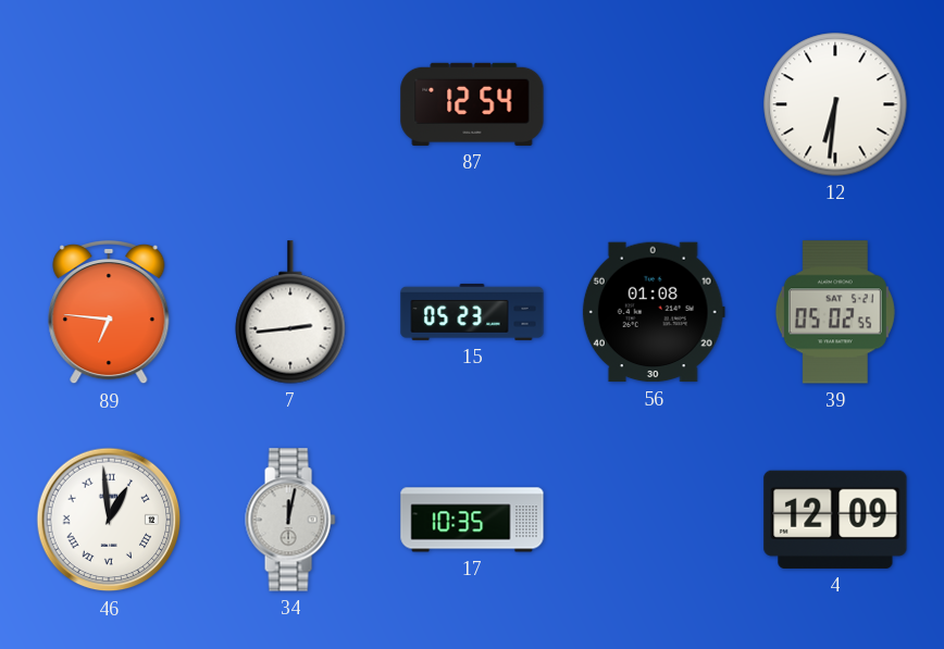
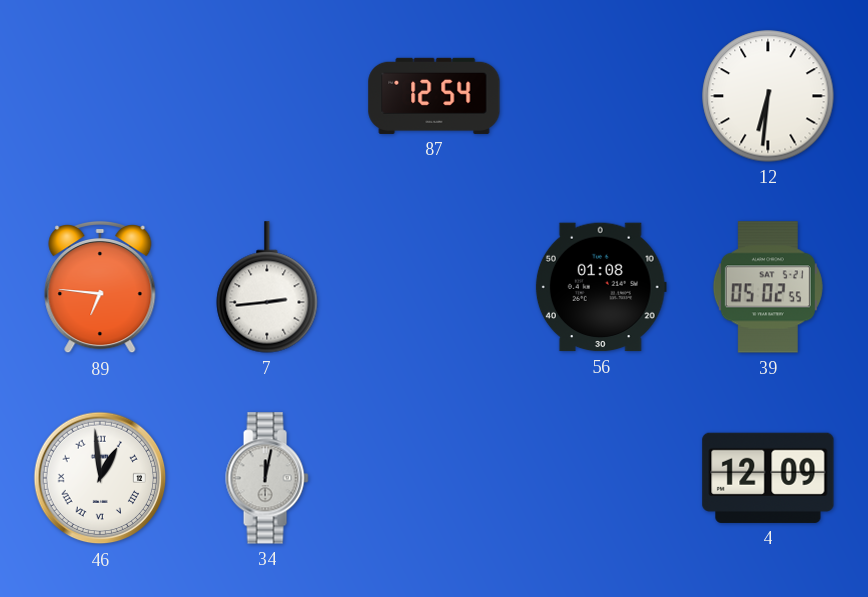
15: 05:23 -> none (472, 312)
17: 10:35 -> none (472, 520)
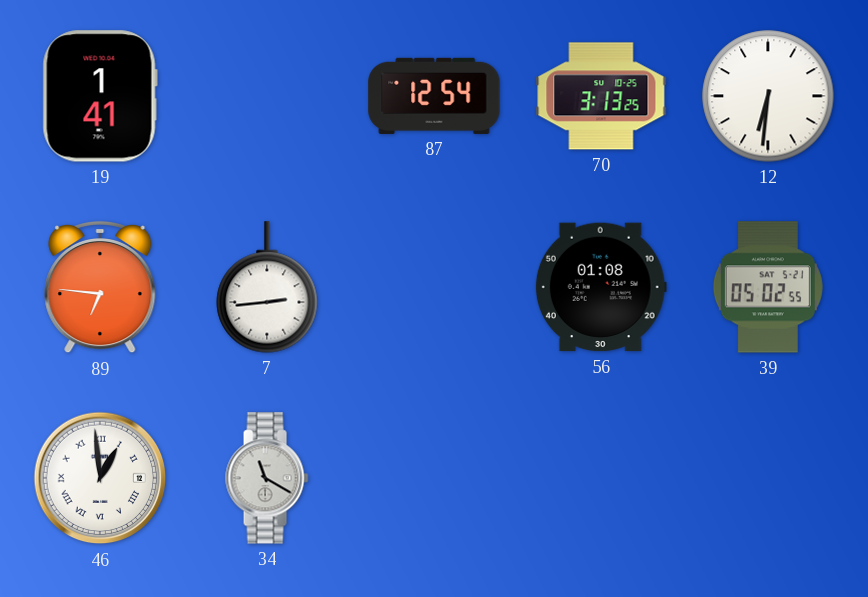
19: none -> 1:41 (100, 96)
70: none -> 3:13 (601, 96)
34: 12:02 -> 11:20 (267, 478)
4: 12:09 -> none (768, 478)
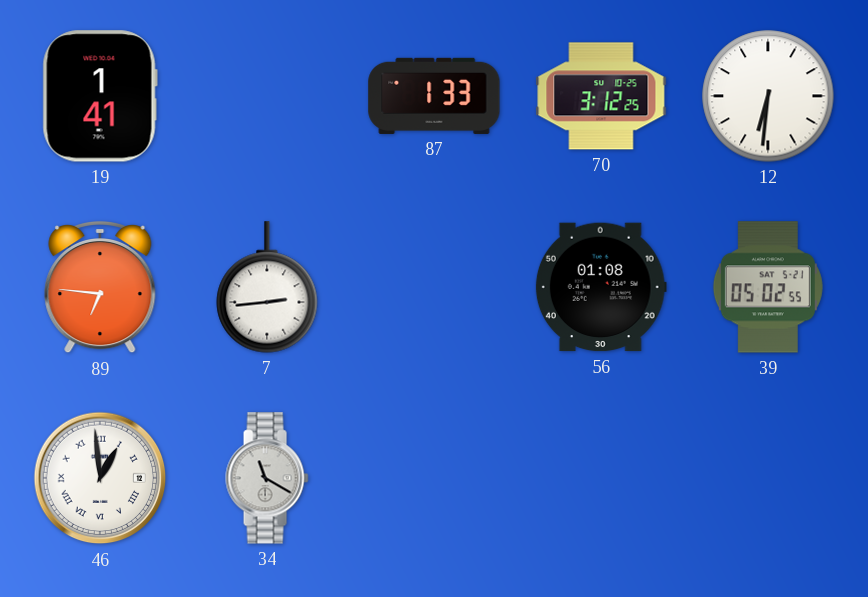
87: 12:54 -> 1:33 (434, 96)
70: 3:13 -> 3:12 (601, 96)
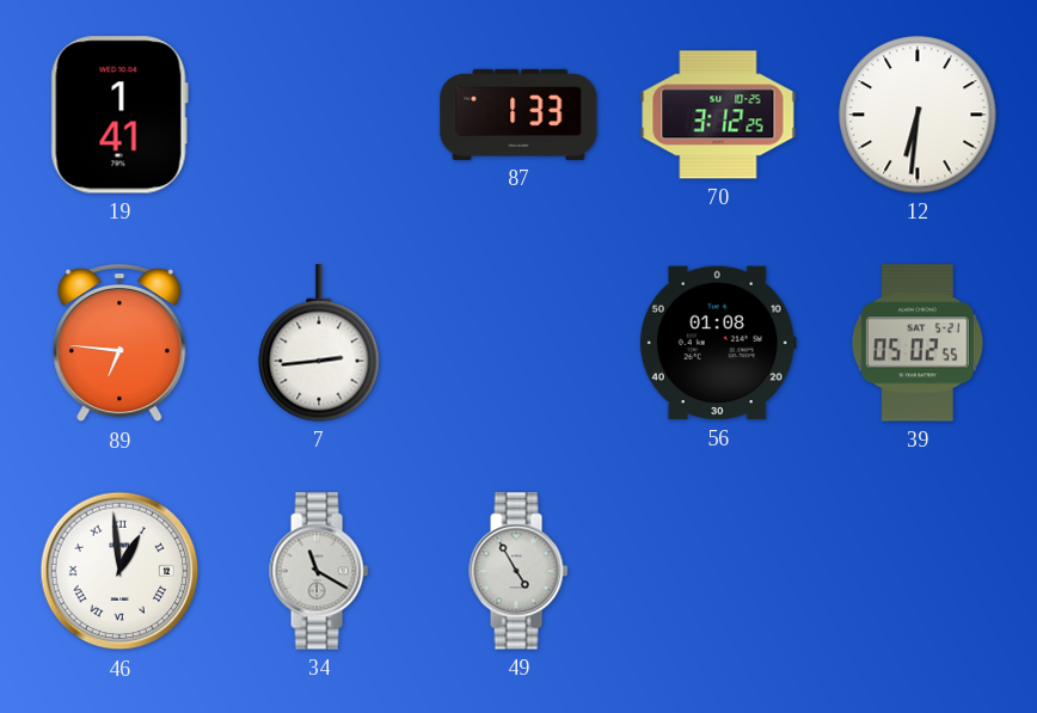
49: none -> 4:55 (518, 571)
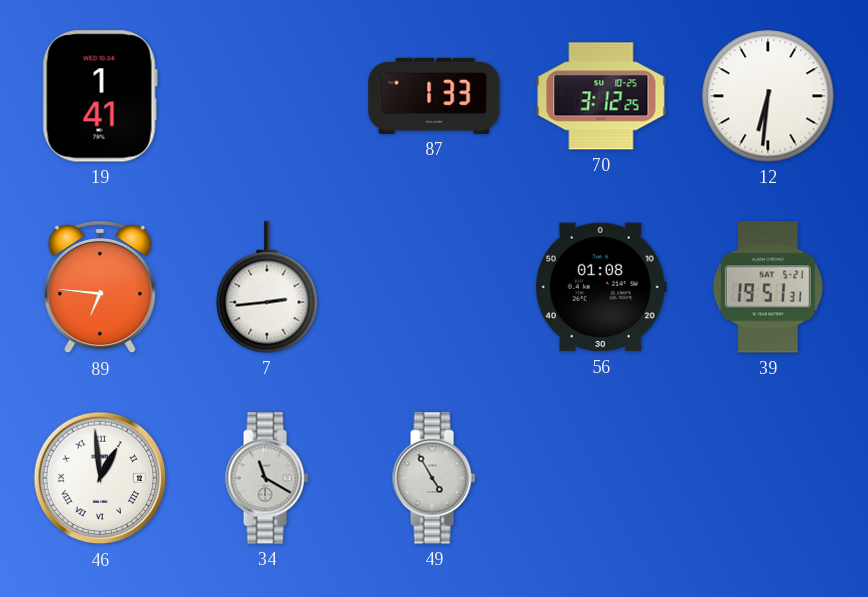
39: 05:02 -> 19:51 (768, 287)
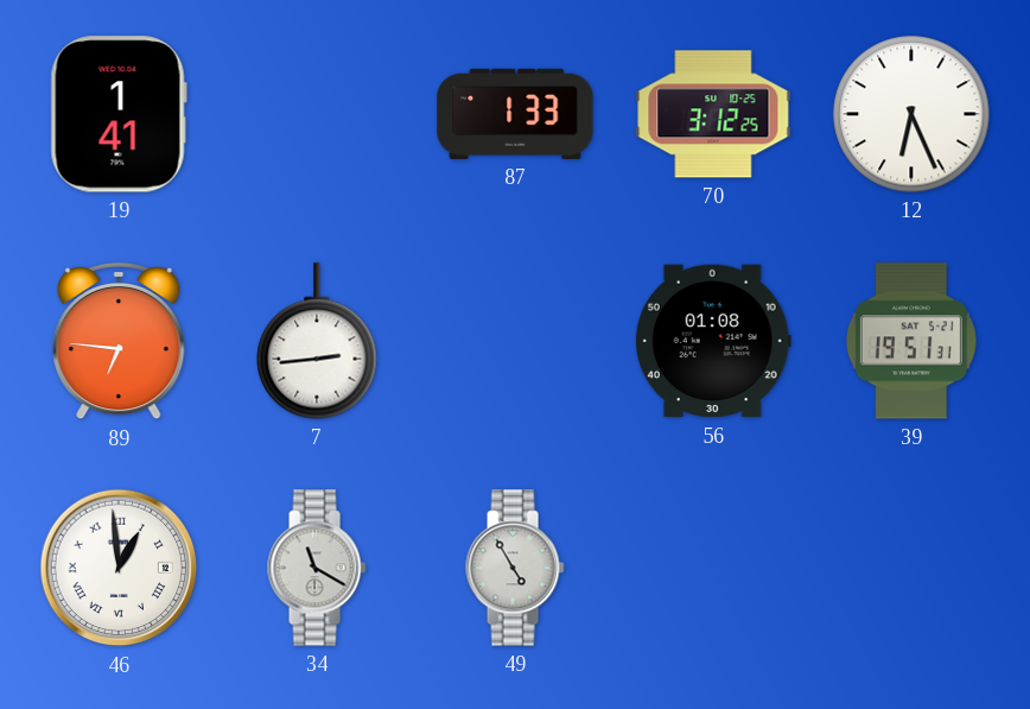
12: 6:31 -> 6:26 (911, 114)
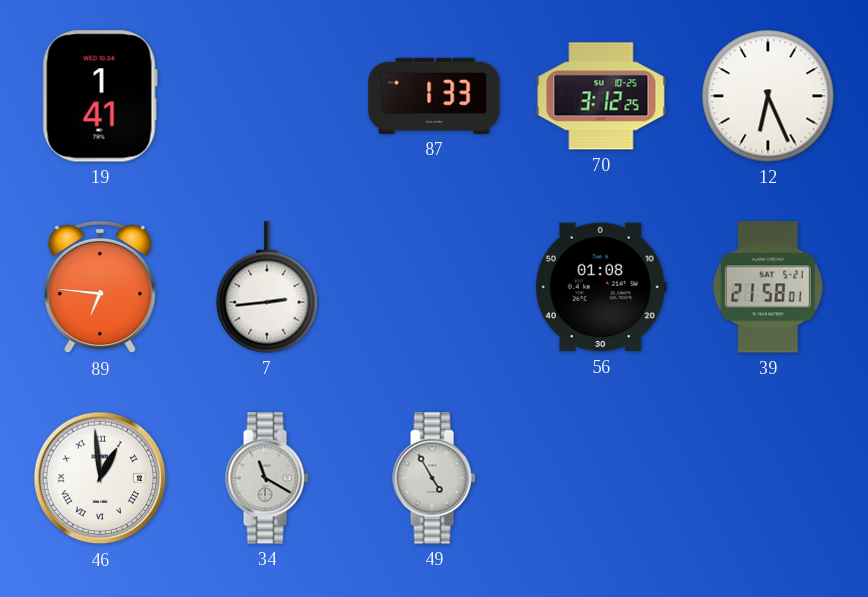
39: 19:51 -> 21:58 (768, 287)
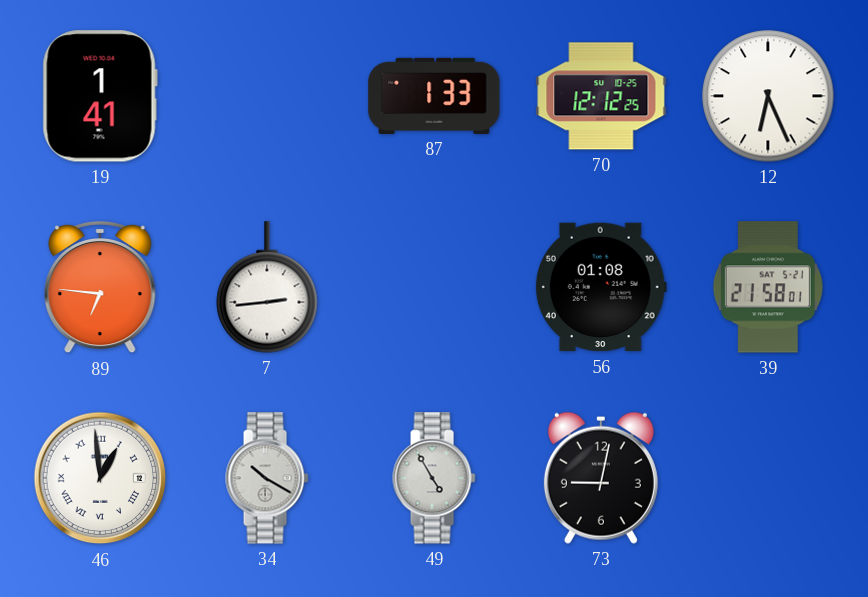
70: 3:12 -> 12:12 (601, 96)
34: 11:20 -> 10:20 (267, 478)
73: none -> 9:02 (601, 478)
